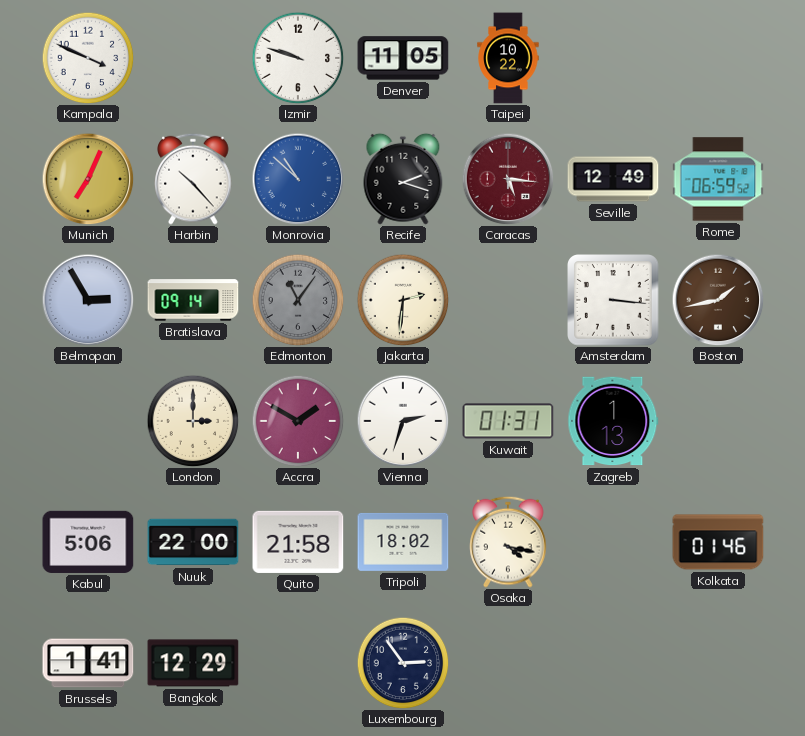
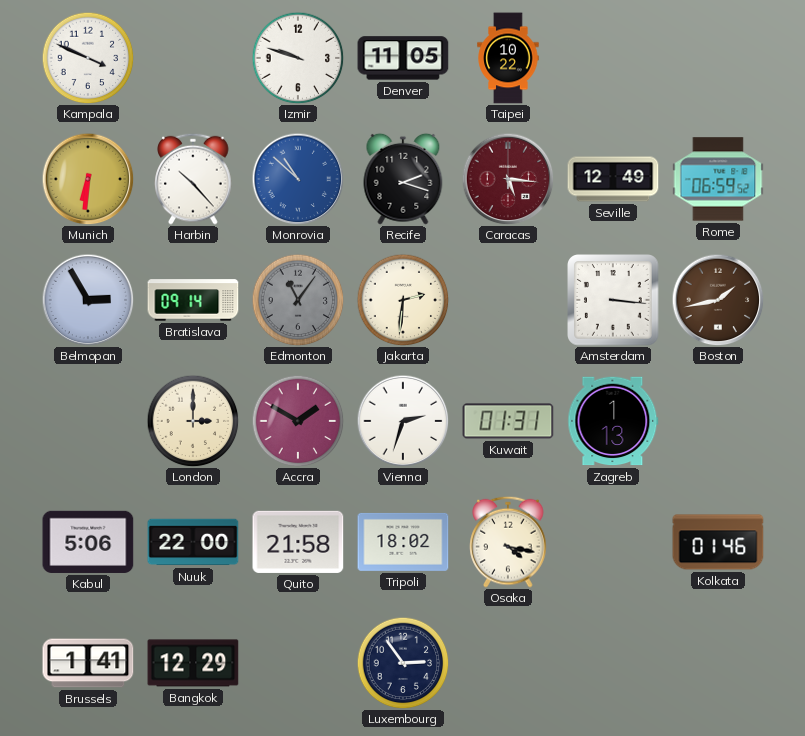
Munich: 7:04 -> 6:31 (88, 179)
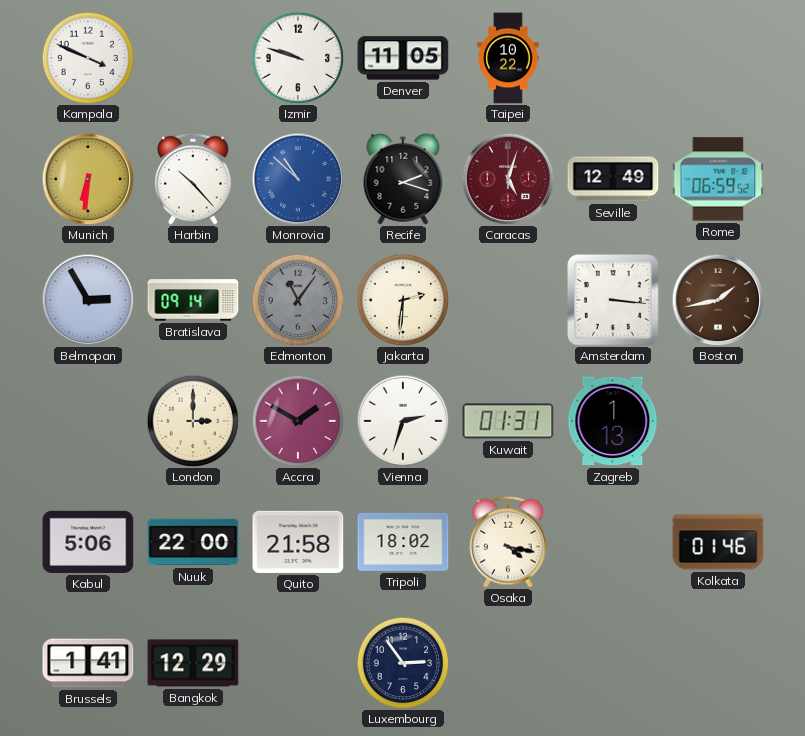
Caracas: 5:16 -> 5:03 (508, 179)
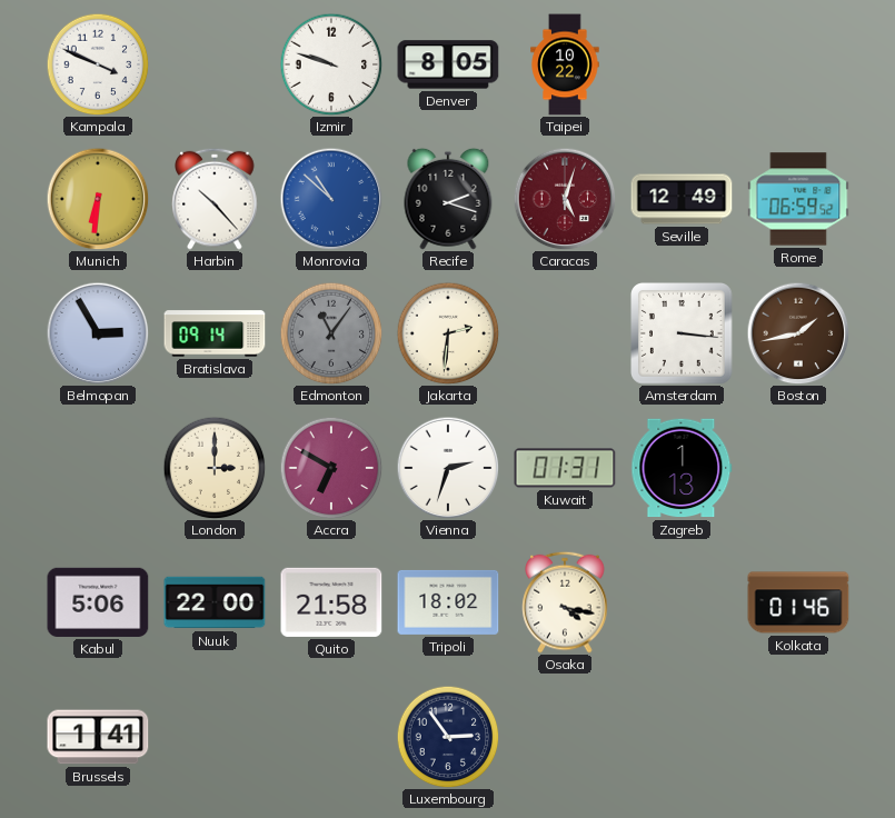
Denver: 11:05 -> 8:05 (448, 64)
Accra: 1:50 -> 6:50 (331, 468)
Bangkok: 12:29 -> none (193, 663)
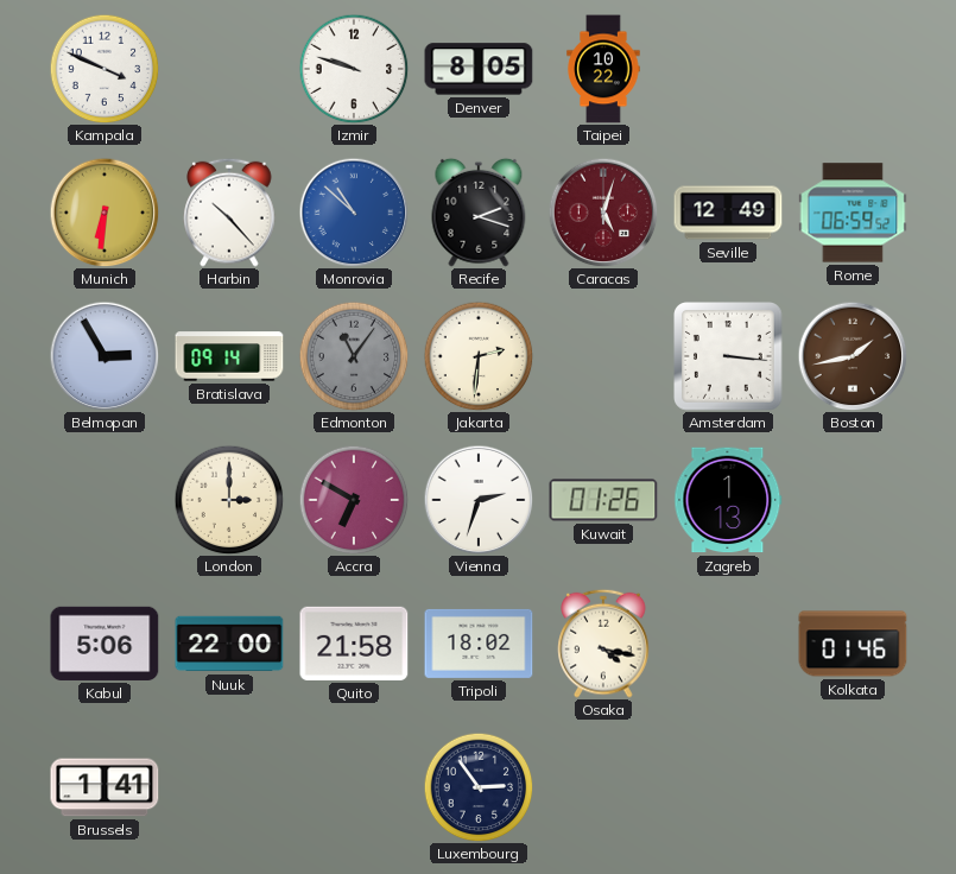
Kuwait: 01:31 -> 01:26 (603, 500)
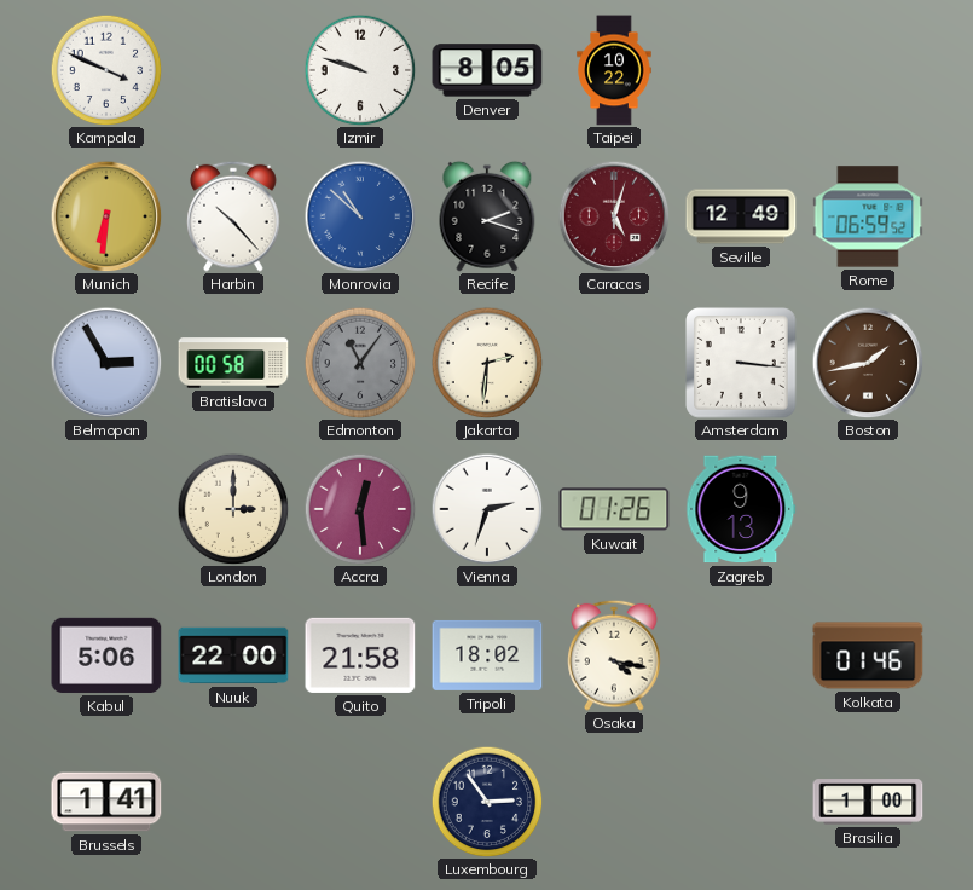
Bratislava: 09:14 -> 00:58 (233, 363)
Accra: 6:50 -> 12:29 (360, 509)
Zagreb: 1:13 -> 9:13 (741, 509)
Brasilia: none -> 1:00 (868, 802)
